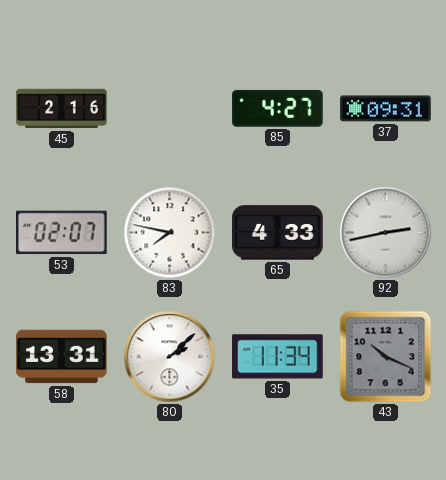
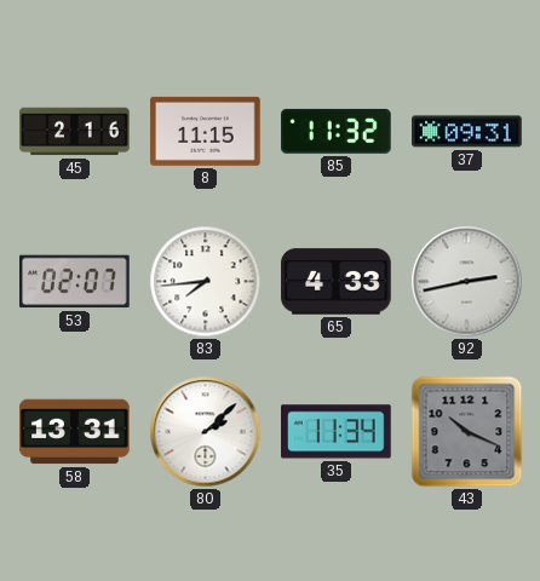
8: none -> 11:15 (206, 131)
85: 4:27 -> 11:32 (337, 131)
83: 7:47 -> 7:44 (206, 282)
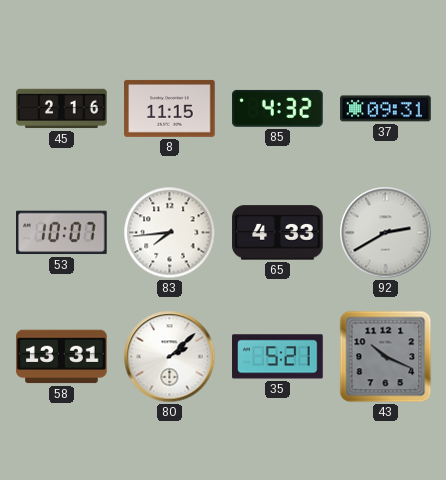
85: 11:32 -> 4:32 (278, 108)
53: 02:07 -> 10:07 (62, 233)
92: 2:43 -> 2:40 (386, 233)
35: 11:34 -> 5:21 (278, 357)
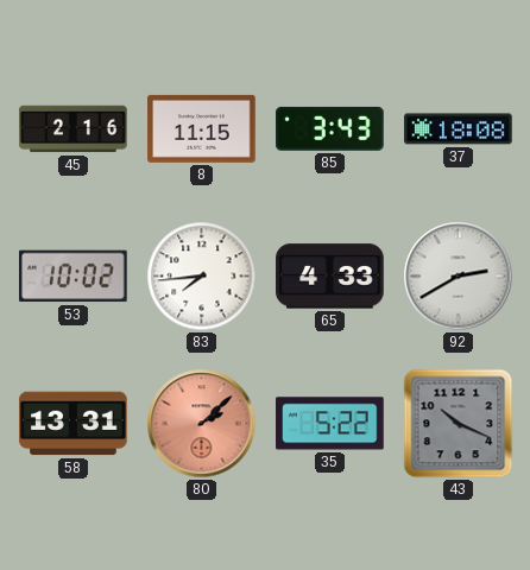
85: 4:32 -> 3:43 (330, 128)
37: 09:31 -> 18:08 (459, 129)
53: 10:07 -> 10:02 (74, 277)
80 dial: white -> salmon (202, 424)
35: 5:21 -> 5:22 (330, 424)
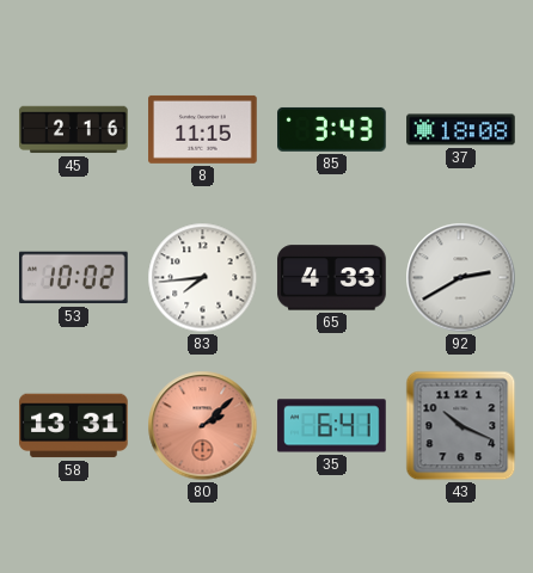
35: 5:22 -> 6:41 (332, 426)
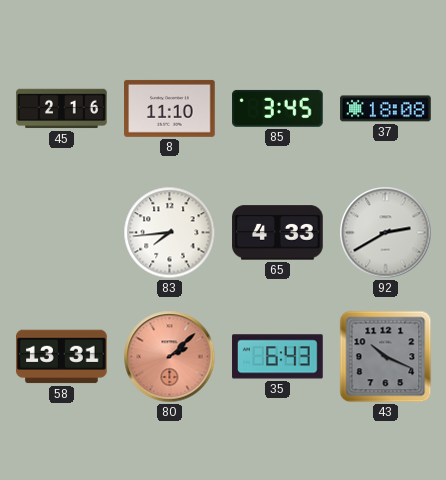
8: 11:15 -> 11:10 (170, 108)
85: 3:43 -> 3:45 (278, 108)
53: 10:02 -> none (74, 278)
35: 6:41 -> 6:43 (278, 357)
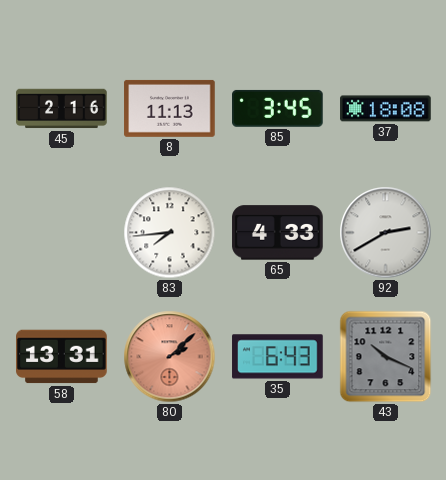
8: 11:10 -> 11:13 (170, 108)
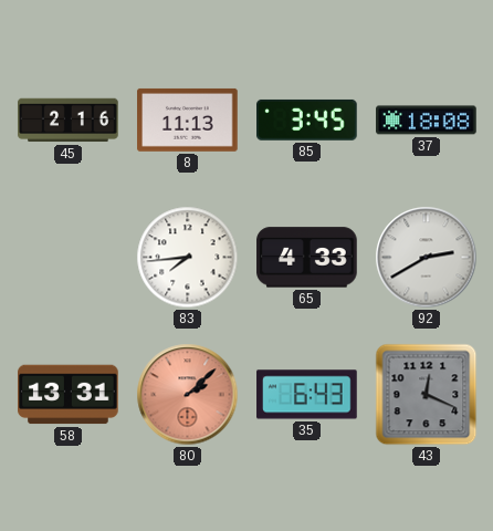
43: 10:19 -> 12:19 (427, 395)
